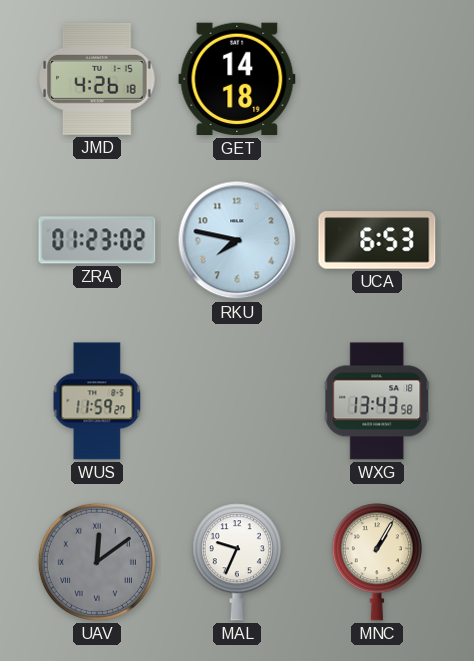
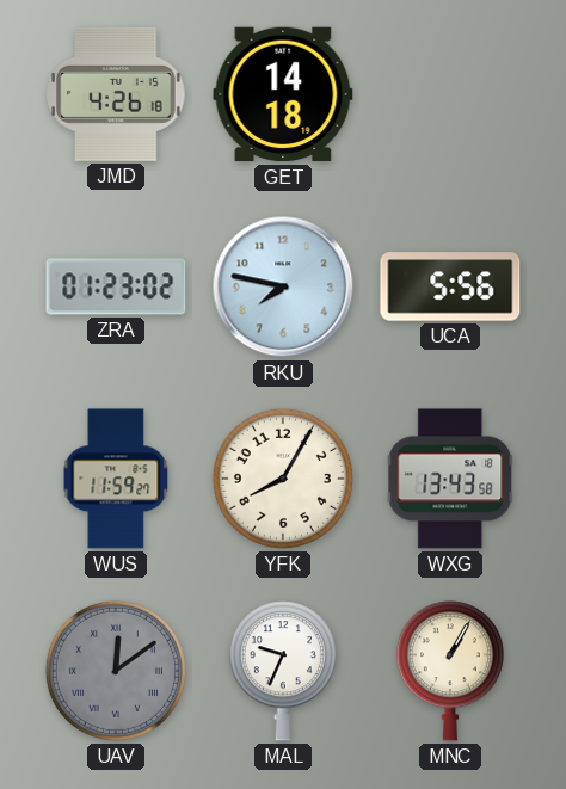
UCA: 6:53 -> 5:56 (450, 286)
YFK: none -> 8:05 (283, 479)
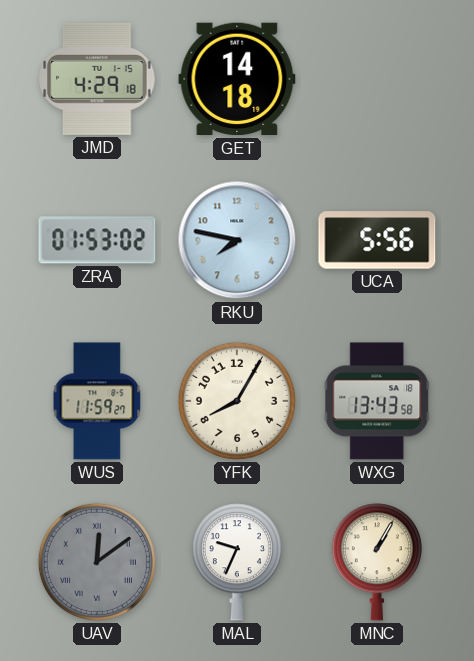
JMD: 4:26 -> 4:29 (97, 79)
ZRA: 01:23 -> 01:53 (97, 240)
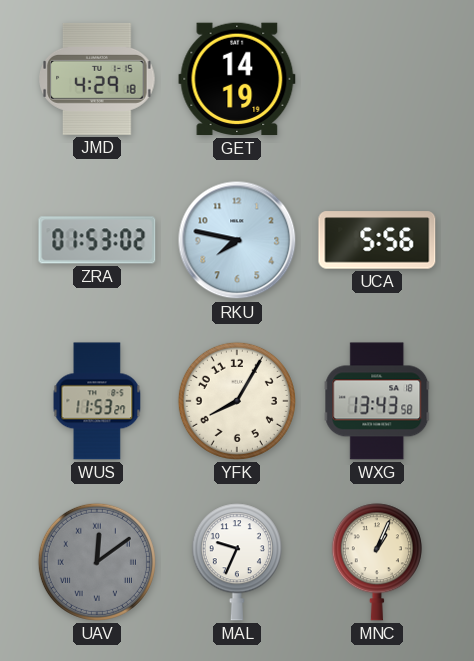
GET: 14:18 -> 14:19 (237, 79)
WUS: 11:59 -> 11:53 (97, 401)
MNC: 1:05 -> 1:04 (377, 562)
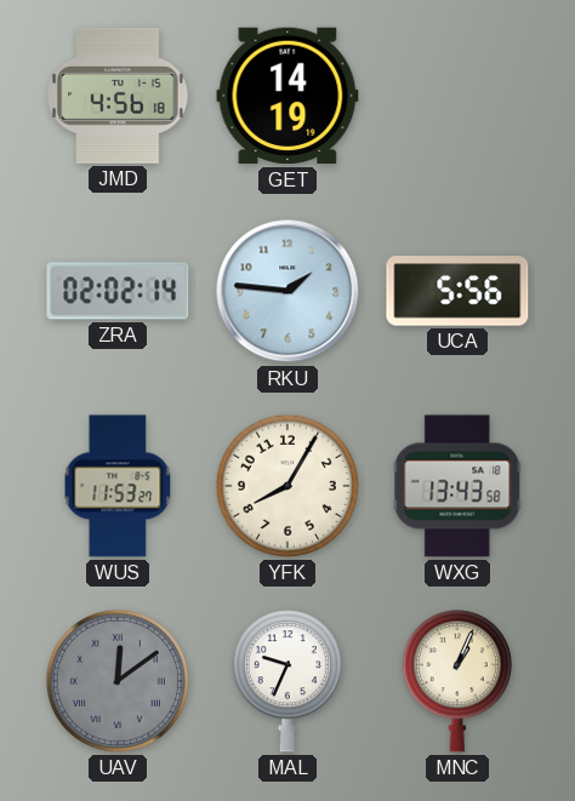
JMD: 4:29 -> 4:56 (118, 96)
ZRA: 01:53 -> 02:02 (118, 291)
RKU: 7:47 -> 1:46 (287, 291)
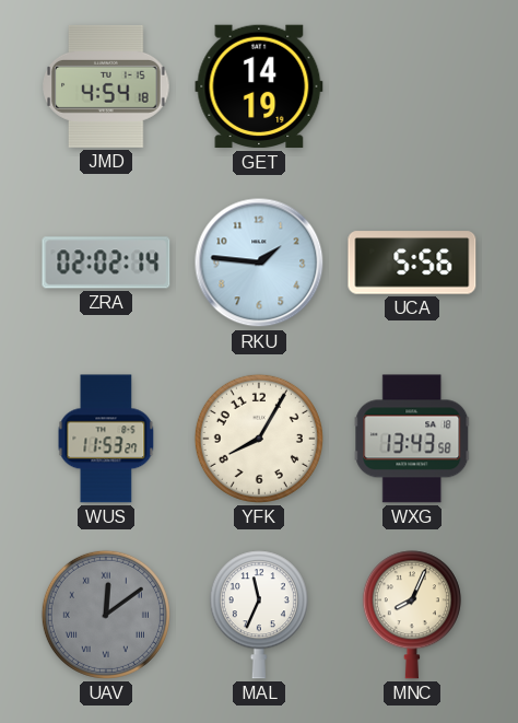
JMD: 4:56 -> 4:54 (106, 86)
MAL: 9:34 -> 11:34 (259, 615)
MNC: 1:04 -> 8:04 (412, 615)
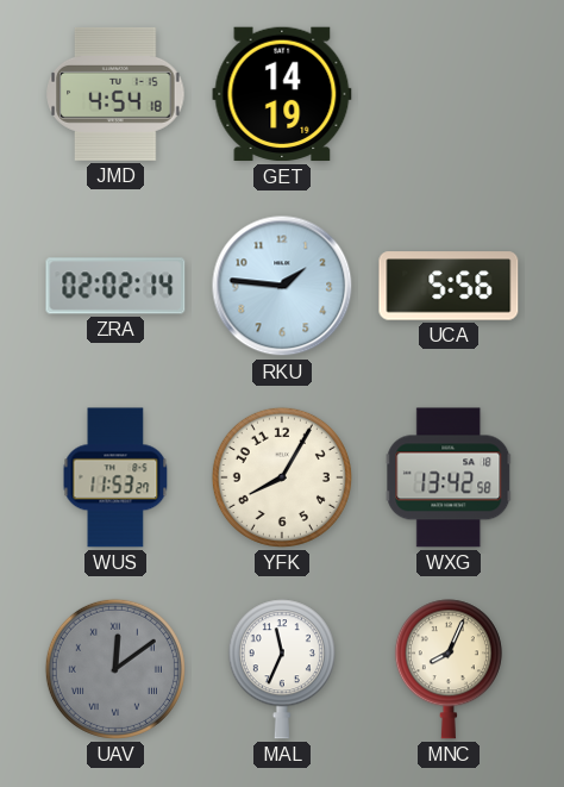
WXG: 13:43 -> 13:42 (449, 477)
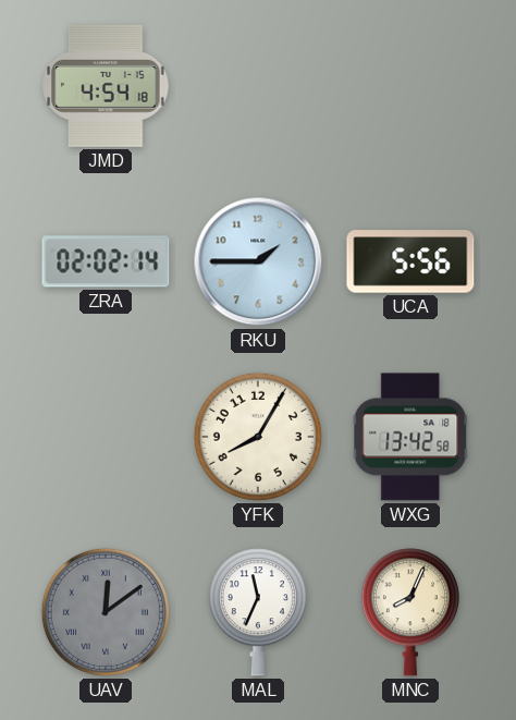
GET: 14:19 -> none (282, 94)
RKU: 1:46 -> 1:45 (258, 261)
WUS: 11:53 -> none (115, 477)
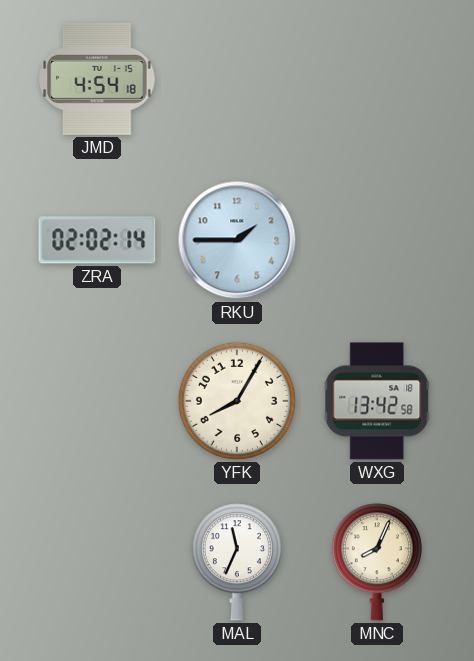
UCA: 5:56 -> none (410, 261)
UAV: 12:09 -> none (106, 612)
